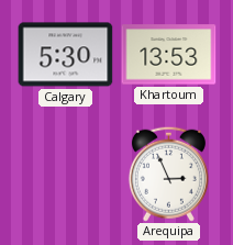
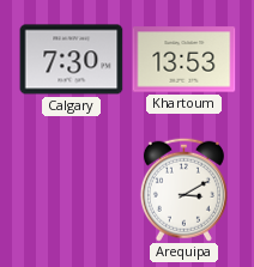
Calgary: 5:30 -> 7:30 (72, 60)
Arequipa: 2:56 -> 3:10 (183, 189)
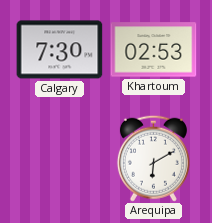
Khartoum: 13:53 -> 02:53 (154, 50)
Arequipa: 3:10 -> 6:10 (153, 158)
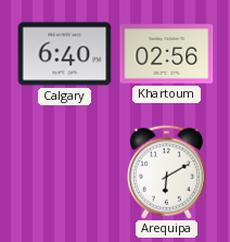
Calgary: 7:30 -> 6:40 (65, 54)
Khartoum: 02:53 -> 02:56 (167, 54)
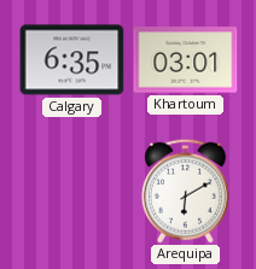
Calgary: 6:40 -> 6:35 (72, 60)
Khartoum: 02:56 -> 03:01 (186, 60)
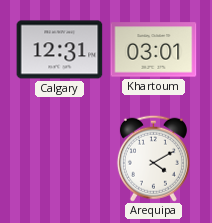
Calgary: 6:35 -> 12:31 (60, 50)
Arequipa: 6:10 -> 4:10 (153, 158)
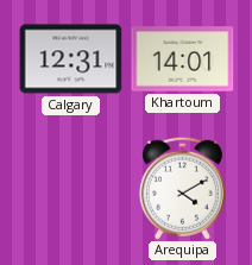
Khartoum: 03:01 -> 14:01 (183, 59)
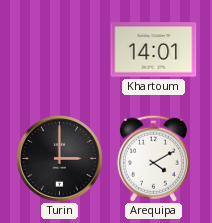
Calgary: 12:31 -> none (71, 59)
Turin: none -> 3:00 (60, 159)
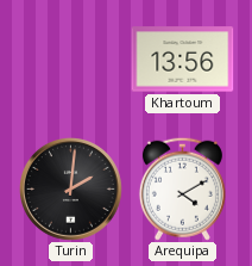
Khartoum: 14:01 -> 13:56 (183, 60)
Turin: 3:00 -> 2:01 (71, 190)
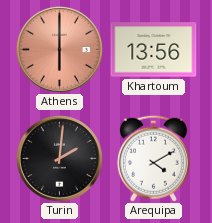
Athens: none -> 6:00 (60, 50)
